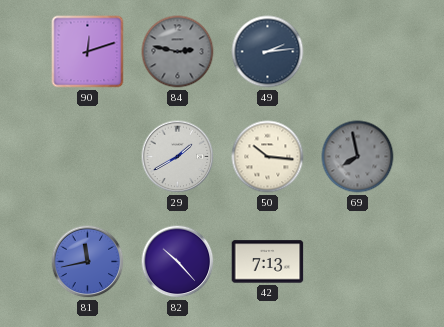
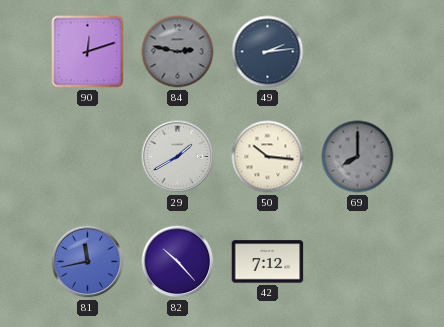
69: 7:58 -> 8:00 (358, 157)
42: 7:13 -> 7:12 (268, 262)
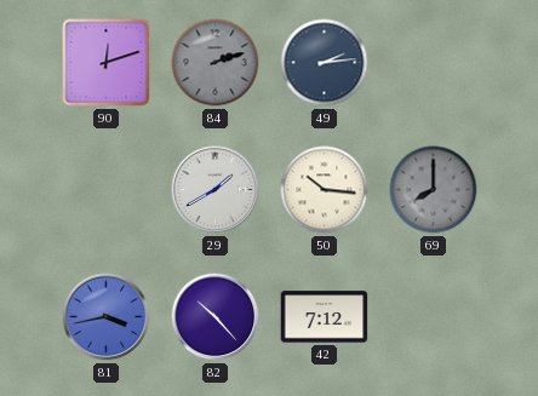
84: 2:47 -> 2:12 (216, 63)
81: 11:43 -> 3:43 (107, 317)
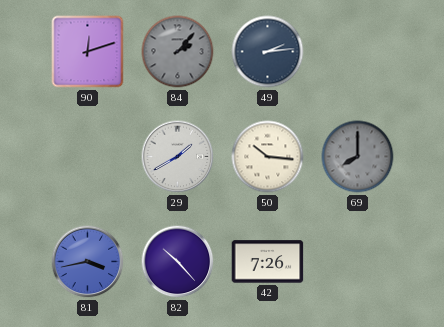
84: 2:12 -> 2:07 (178, 52)
42: 7:12 -> 7:26 (268, 262)
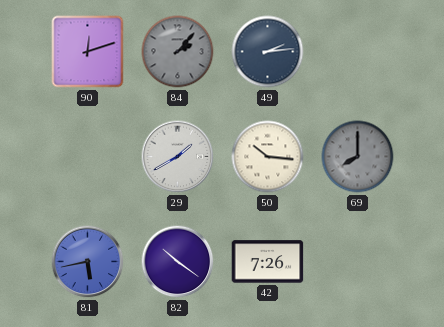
81: 3:43 -> 5:43 (88, 262)
82: 10:23 -> 10:21 (178, 262)
